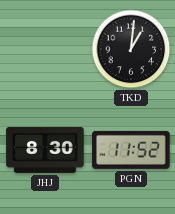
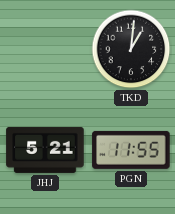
JHJ: 8:30 -> 5:21 (45, 150)
PGN: 11:52 -> 11:55 (131, 150)
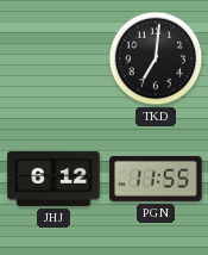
TKD: 1:01 -> 7:01 (156, 58)
JHJ: 5:21 -> 6:12 (53, 179)
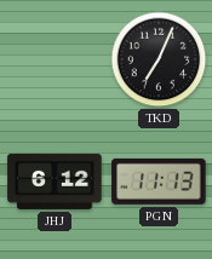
TKD: 7:01 -> 7:04 (159, 59)
PGN: 11:55 -> 11:13 (159, 182)
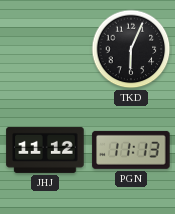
TKD: 7:04 -> 6:04 (131, 49)
JHJ: 6:12 -> 11:12 (45, 150)
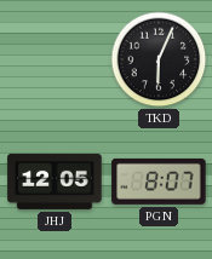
JHJ: 11:12 -> 12:05 (55, 182)
PGN: 11:13 -> 8:07 (159, 182)
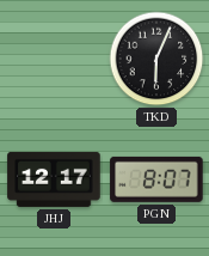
JHJ: 12:05 -> 12:17 (54, 179)
